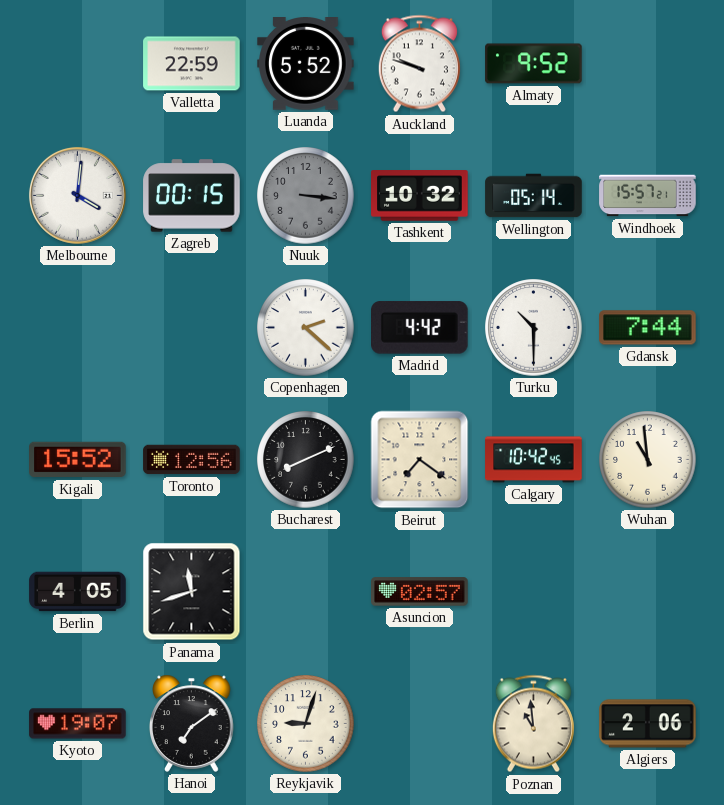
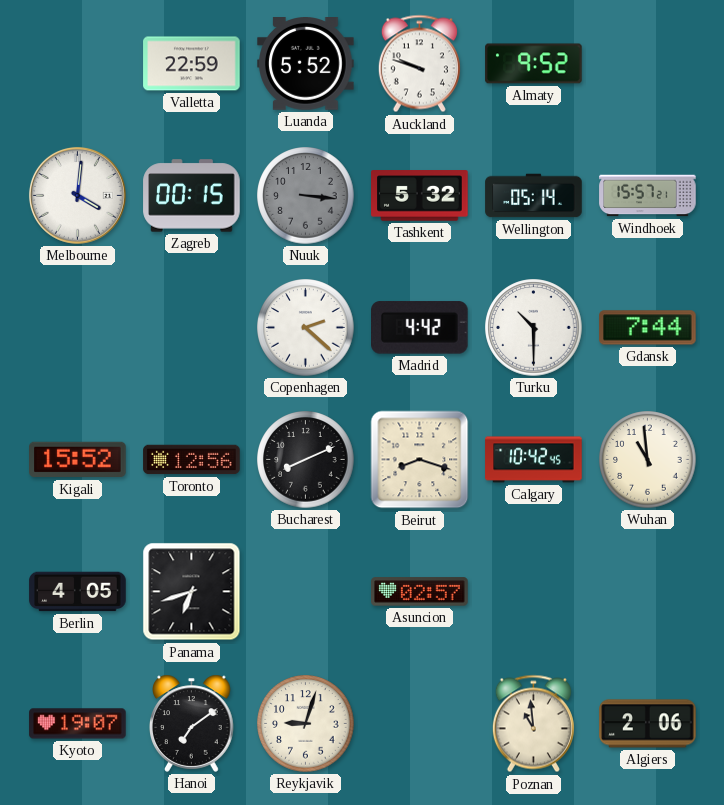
Tashkent: 10:32 -> 5:32 (420, 196)
Beirut: 7:21 -> 8:18 (420, 460)
Panama: 11:42 -> 6:42 (192, 592)
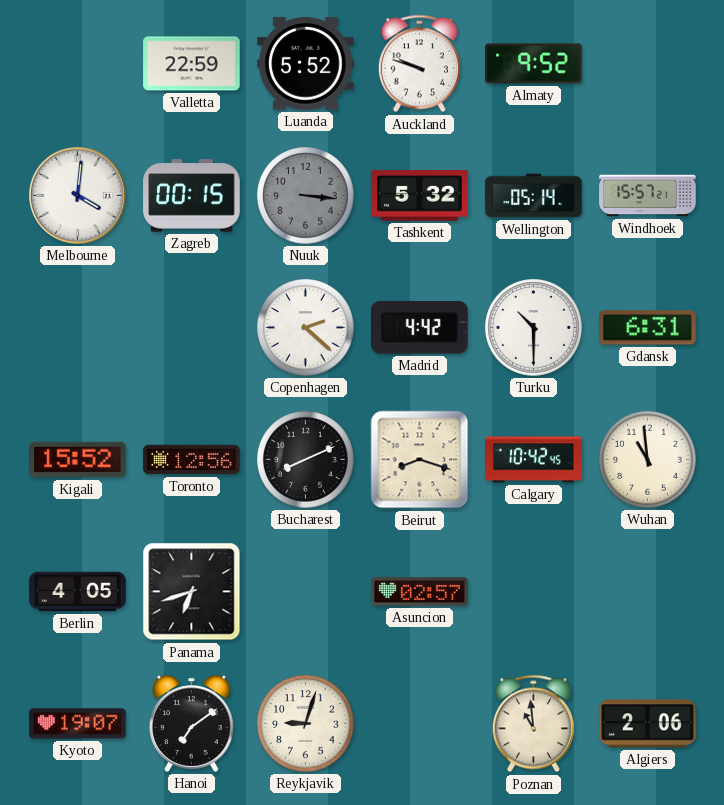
Gdansk: 7:44 -> 6:31 (648, 328)
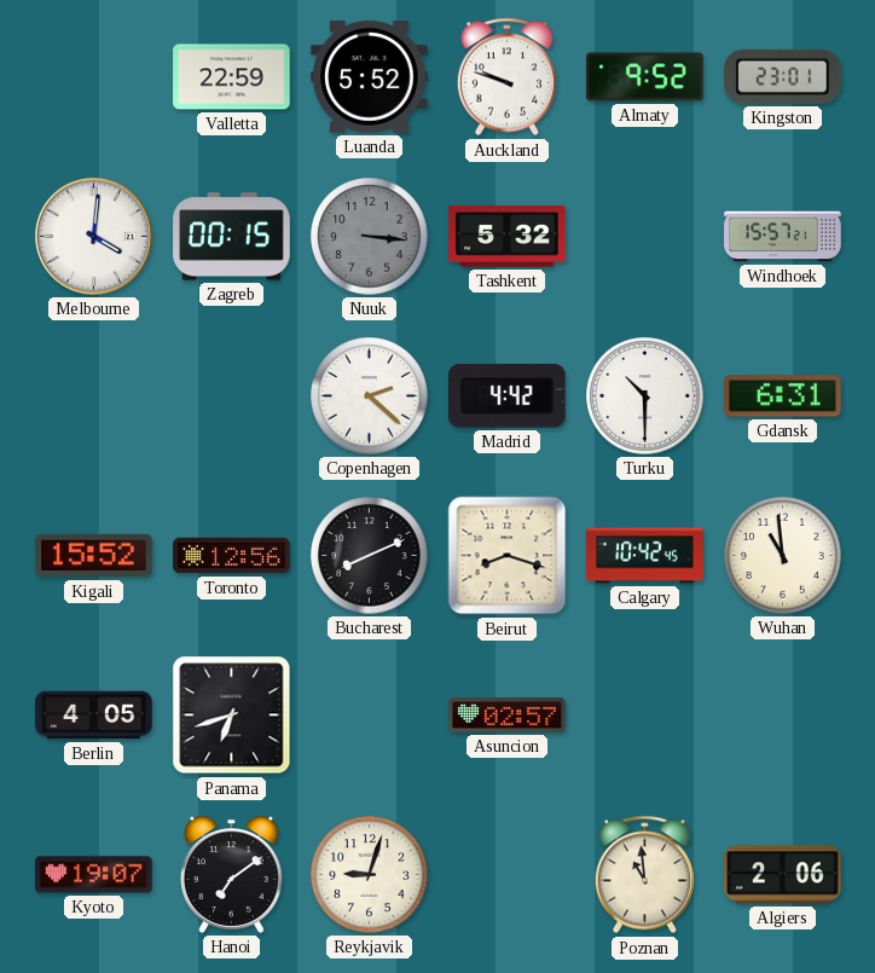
Kingston: none -> 23:01 (783, 76)
Wellington: 05:14 -> none (534, 196)
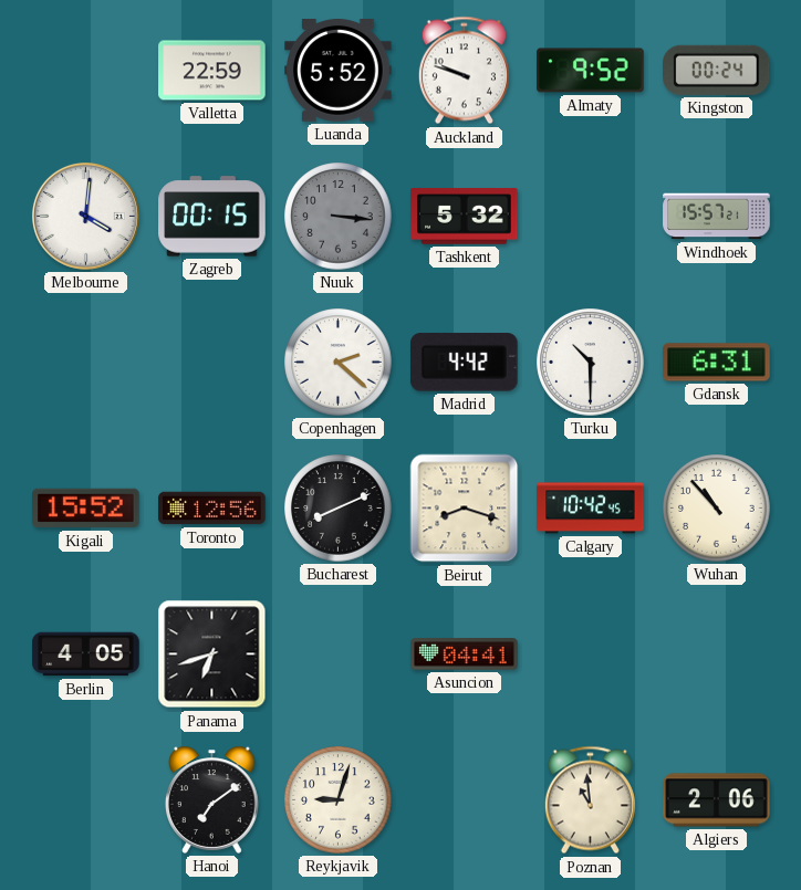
Kingston: 23:01 -> 00:24 (717, 70)
Wuhan: 10:59 -> 10:53 (717, 509)
Asuncion: 02:57 -> 04:41 (465, 655)
Kyoto: 19:07 -> none (94, 875)
